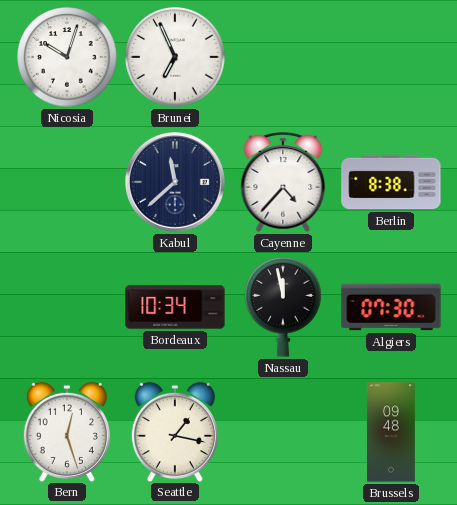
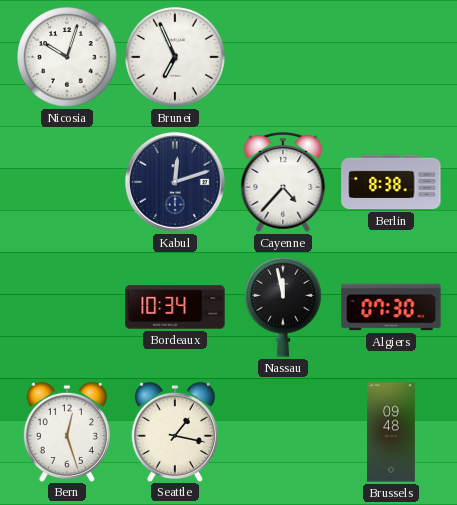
Kabul: 11:38 -> 12:12 (175, 182)
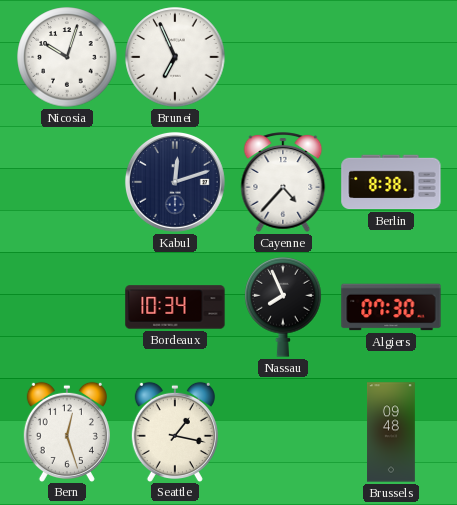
Nassau: 11:58 -> 7:56 (283, 307)
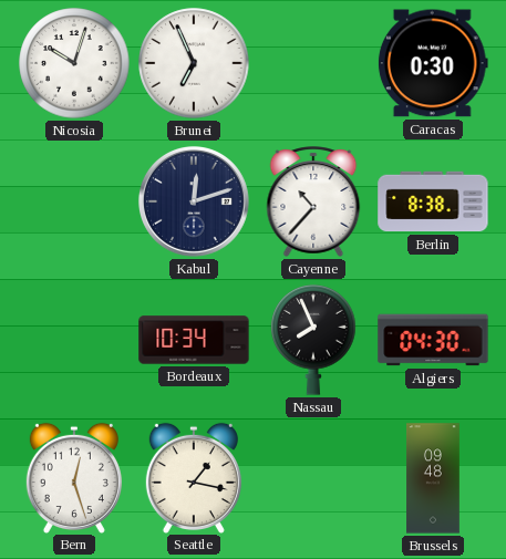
Caracas: none -> 0:30 (433, 63)
Cayenne: 4:37 -> 10:37 (313, 201)
Algiers: 07:30 -> 04:30 (433, 340)
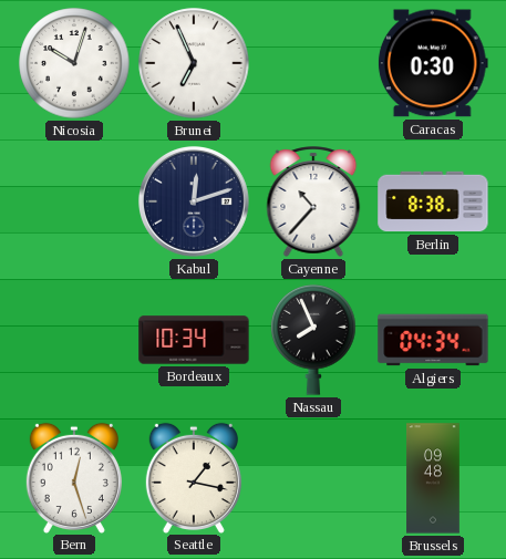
Algiers: 04:30 -> 04:34 (433, 340)
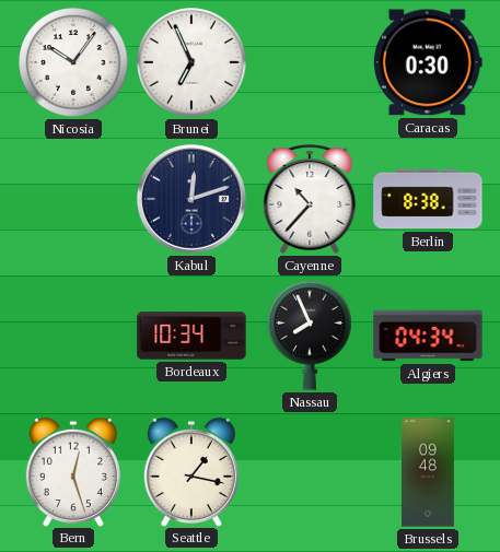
Nicosia: 10:03 -> 10:06 (73, 62)
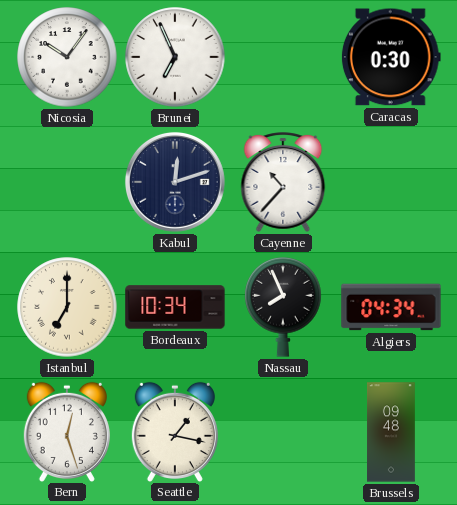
Berlin: 8:38 -> none (428, 199)
Istanbul: none -> 7:00 (67, 307)
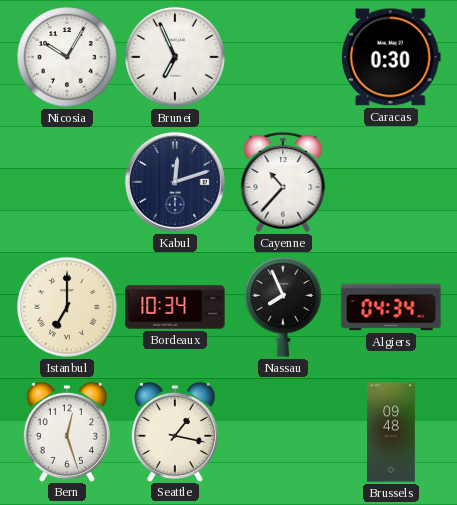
Nicosia: 10:06 -> 10:05 (67, 57)
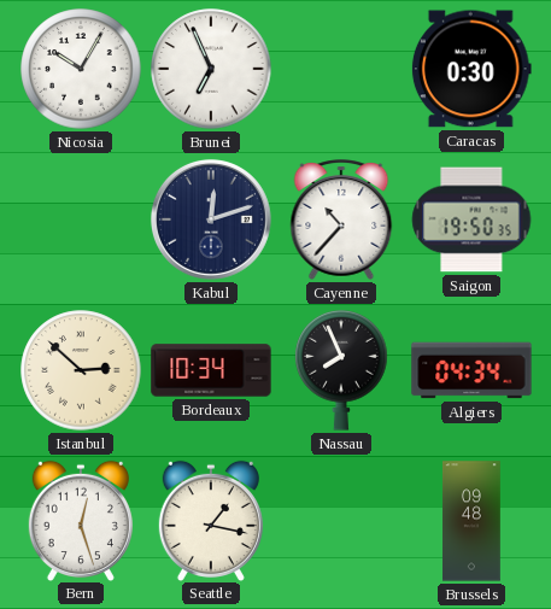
Saigon: none -> 19:50 (471, 219)
Istanbul: 7:00 -> 2:52 (81, 370)
